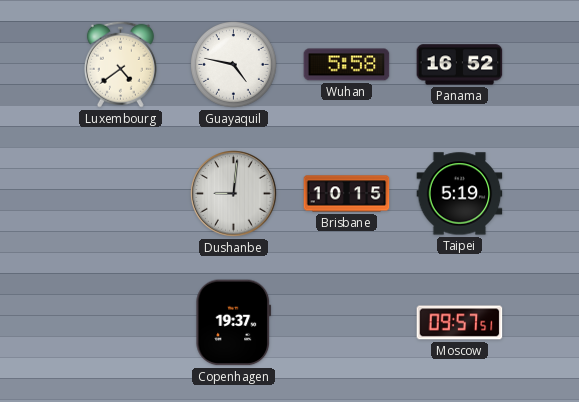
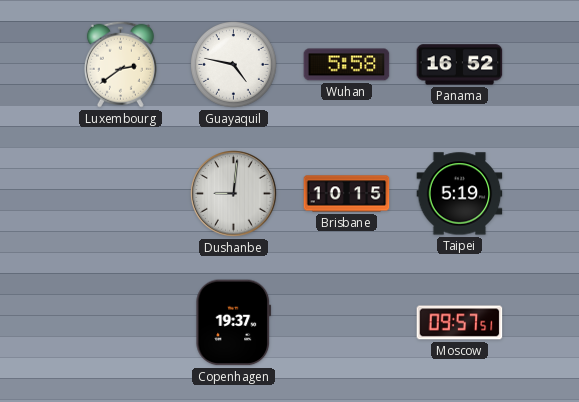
Luxembourg: 4:39 -> 2:39 (120, 64)
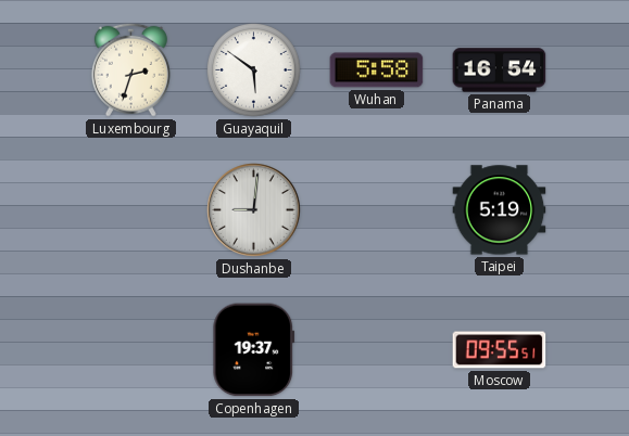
Luxembourg: 2:39 -> 2:33 (130, 69)
Guayaquil: 4:47 -> 5:51 (254, 70)
Panama: 16:52 -> 16:54 (500, 70)
Brisbane: 10:15 -> none (347, 194)
Moscow: 09:57 -> 09:55 (500, 350)
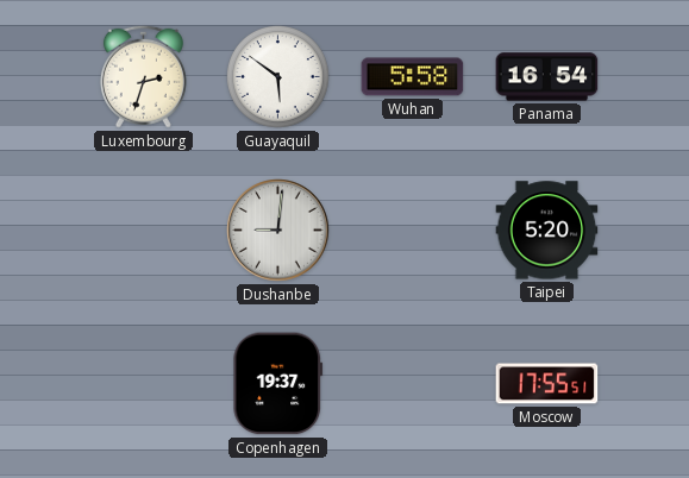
Taipei: 5:19 -> 5:20 (547, 231)
Moscow: 09:55 -> 17:55 (547, 384)
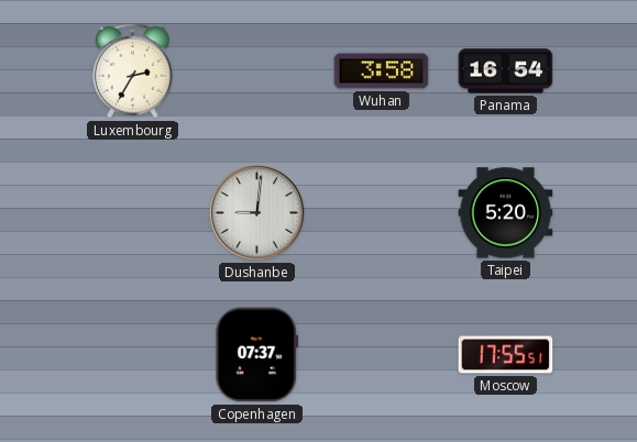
Luxembourg: 2:33 -> 2:35 (132, 70)
Guayaquil: 5:51 -> none (278, 77)
Wuhan: 5:58 -> 3:58 (382, 71)
Copenhagen: 19:37 -> 07:37 (257, 355)
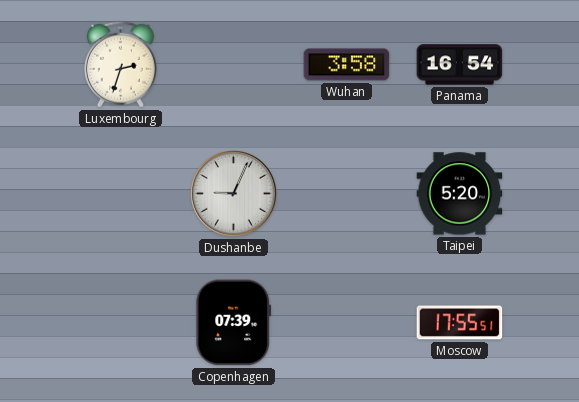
Luxembourg: 2:35 -> 2:33 (120, 64)
Dushanbe: 9:01 -> 9:04 (234, 194)
Copenhagen: 07:37 -> 07:39 (234, 323)
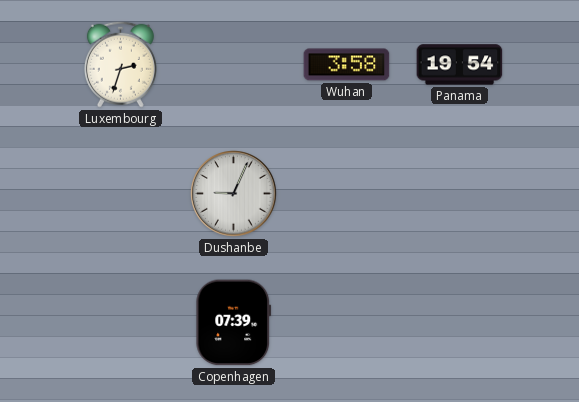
Panama: 16:54 -> 19:54 (460, 65)
Taipei: 5:20 -> none (460, 194)
Moscow: 17:55 -> none (460, 323)
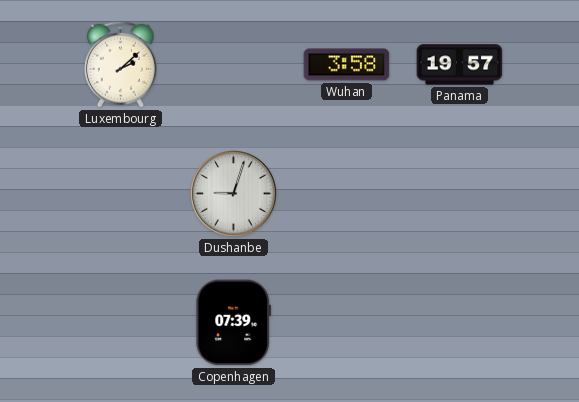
Luxembourg: 2:33 -> 2:08 (120, 64)
Panama: 19:54 -> 19:57 (460, 65)
Dushanbe: 9:04 -> 9:03 (234, 194)
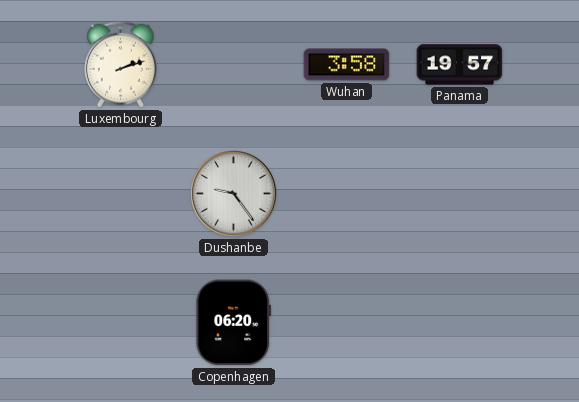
Luxembourg: 2:08 -> 2:12 (120, 64)
Dushanbe: 9:03 -> 9:24 (234, 194)
Copenhagen: 07:39 -> 06:20 (234, 323)
